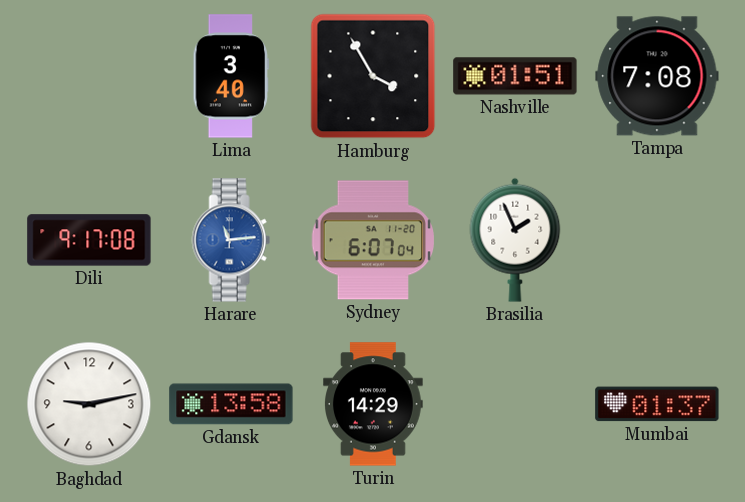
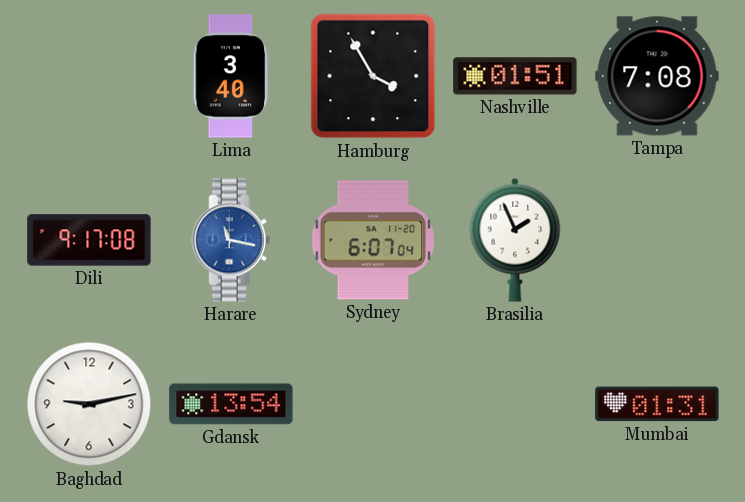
Harare: 11:14 -> 11:17 (231, 240)
Gdansk: 13:58 -> 13:54 (231, 404)
Turin: 14:29 -> none (374, 404)
Mumbai: 01:37 -> 01:31 (657, 404)
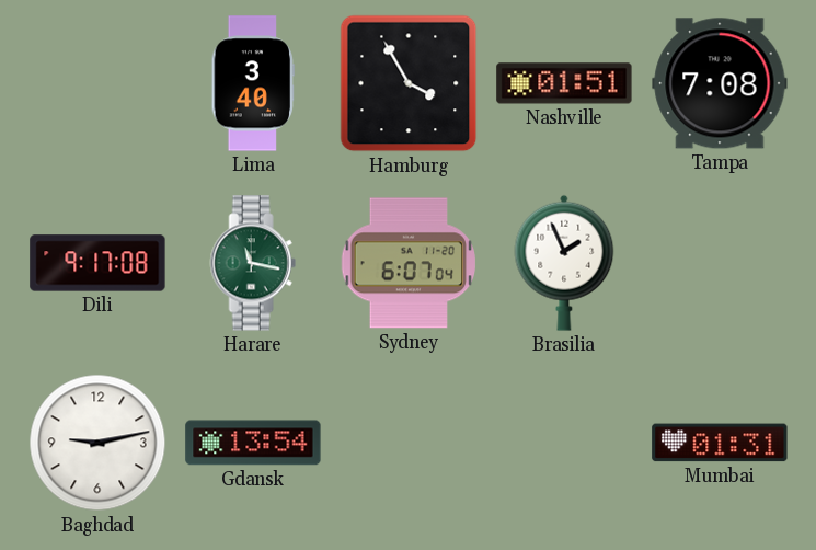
Harare dial: blue -> green (253, 263)
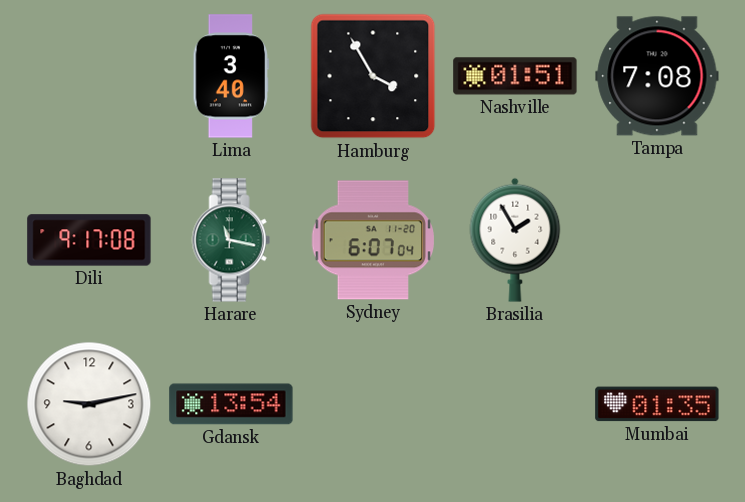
Brasilia: 1:56 -> 1:55 (515, 240)
Mumbai: 01:31 -> 01:35 (657, 404)
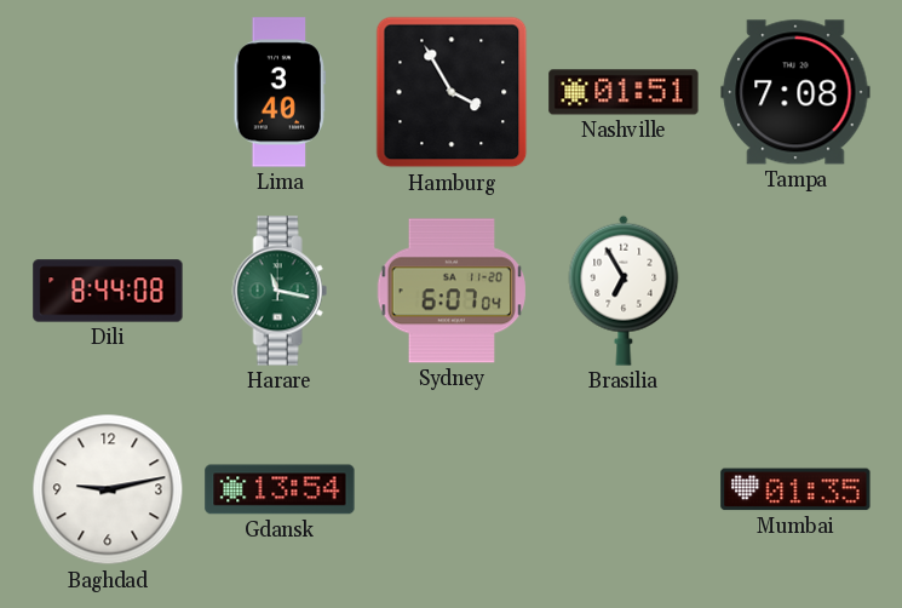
Dili: 9:17 -> 8:44 (108, 291)
Brasilia: 1:55 -> 6:55 (624, 291)
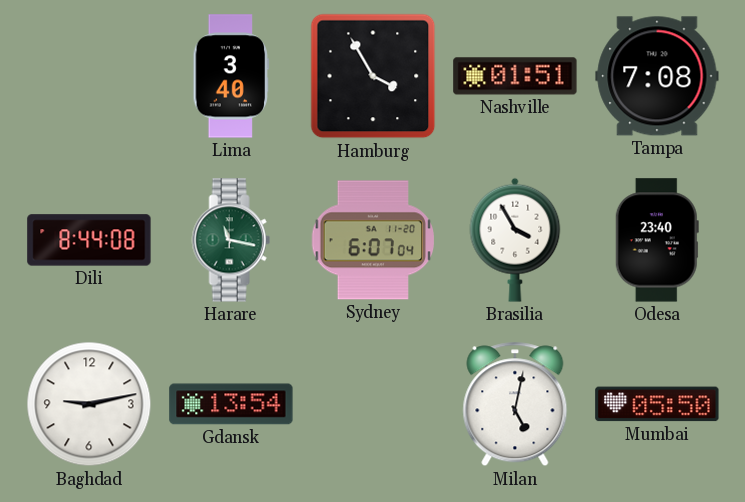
Brasilia: 6:55 -> 3:55 (515, 240)
Odesa: none -> 23:40 (657, 240)
Milan: none -> 5:02 (515, 404)
Mumbai: 01:35 -> 05:50 (657, 404)
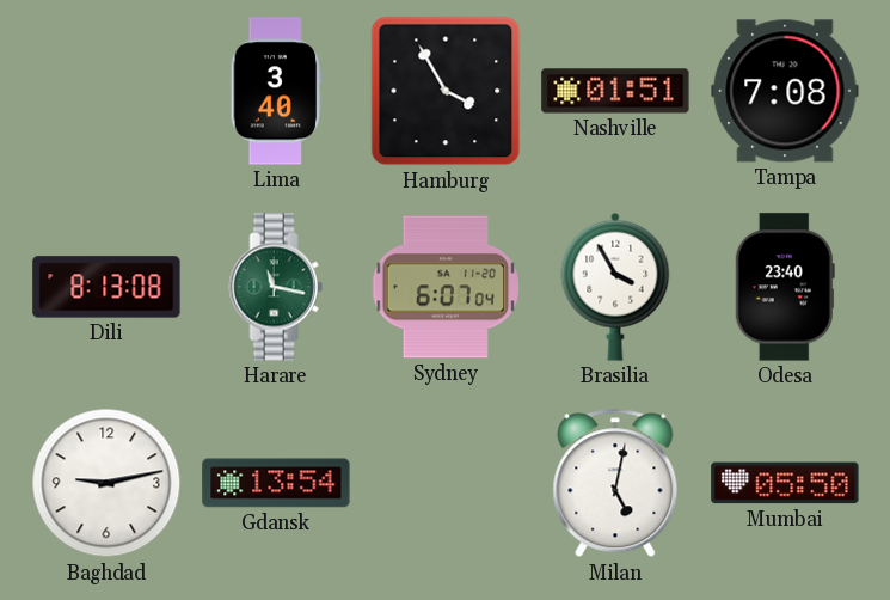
Dili: 8:44 -> 8:13 (106, 287)
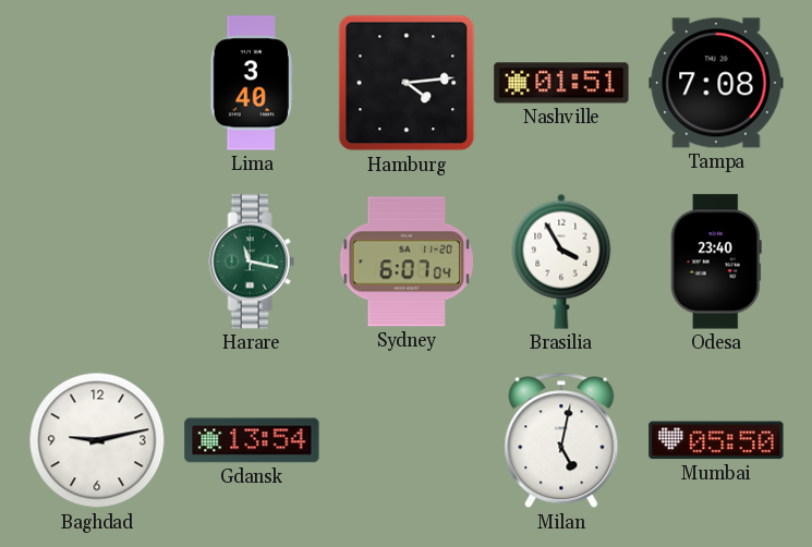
Hamburg: 3:55 -> 4:14 (407, 83)
Dili: 8:13 -> none (106, 287)
